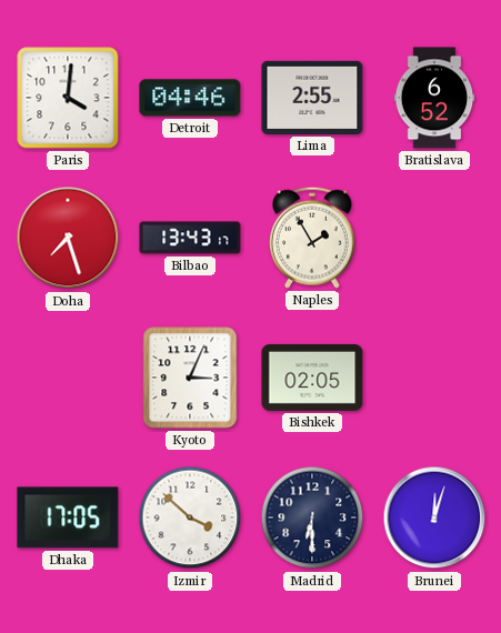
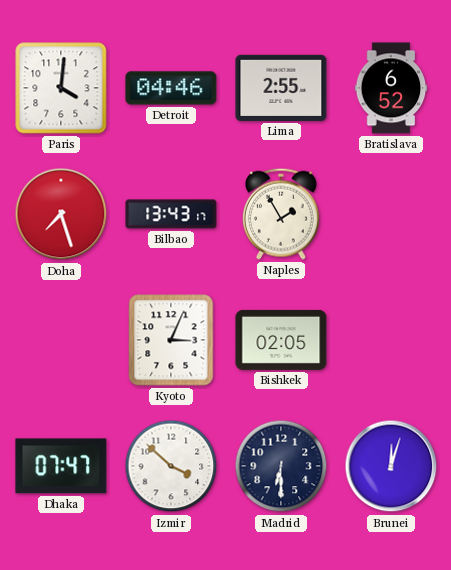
Dhaka: 17:05 -> 07:47 (61, 466)
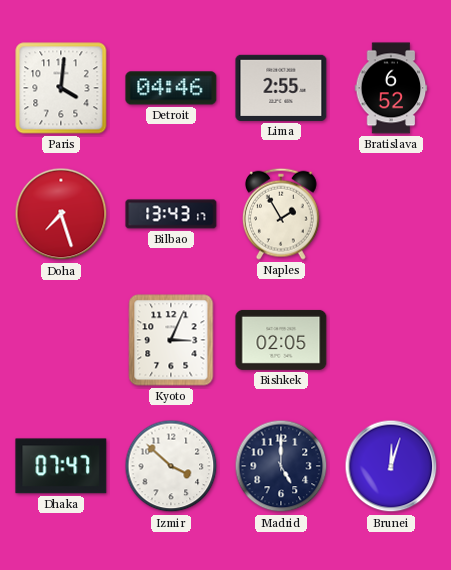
Madrid: 6:30 -> 5:00 (281, 466)
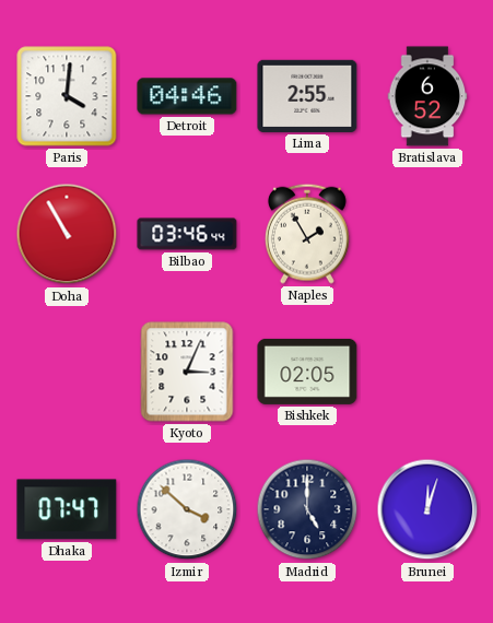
Doha: 7:27 -> 10:55 (67, 234)
Bilbao: 13:43 -> 03:46 (187, 234)
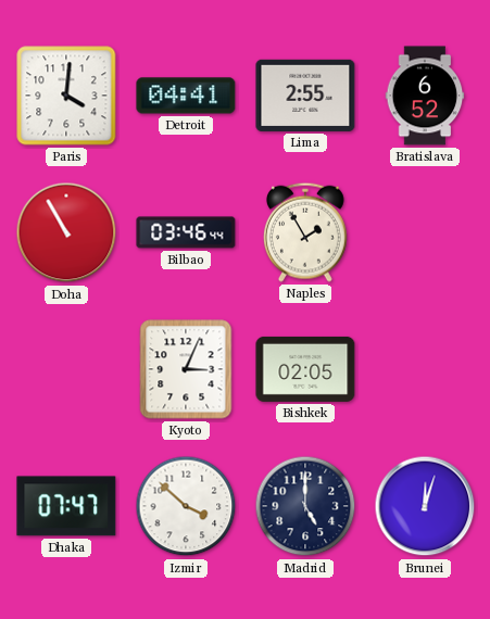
Detroit: 04:46 -> 04:41 (186, 96)
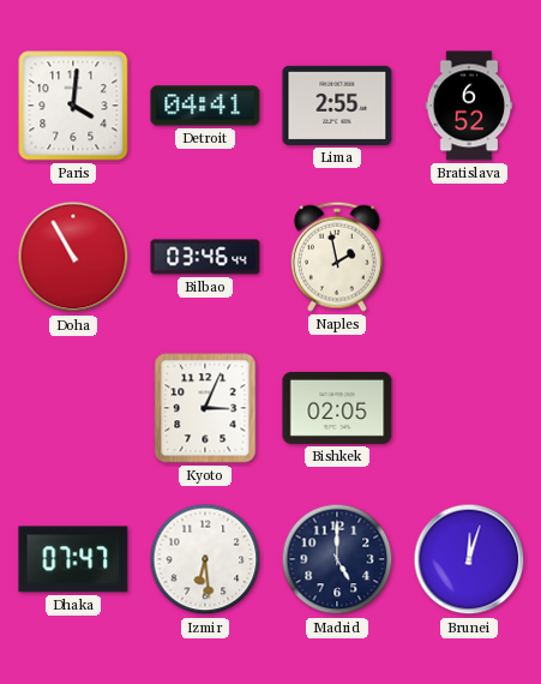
Naples: 1:55 -> 1:58 (337, 257)
Izmir: 3:52 -> 6:29 (205, 559)
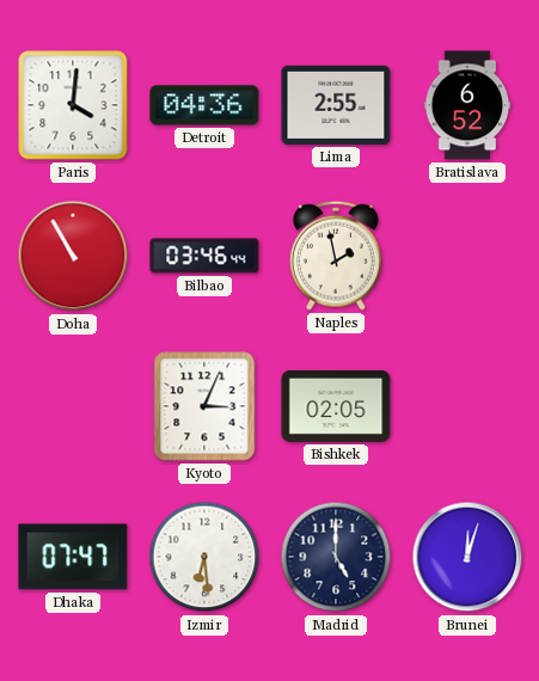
Detroit: 04:41 -> 04:36 (204, 105)
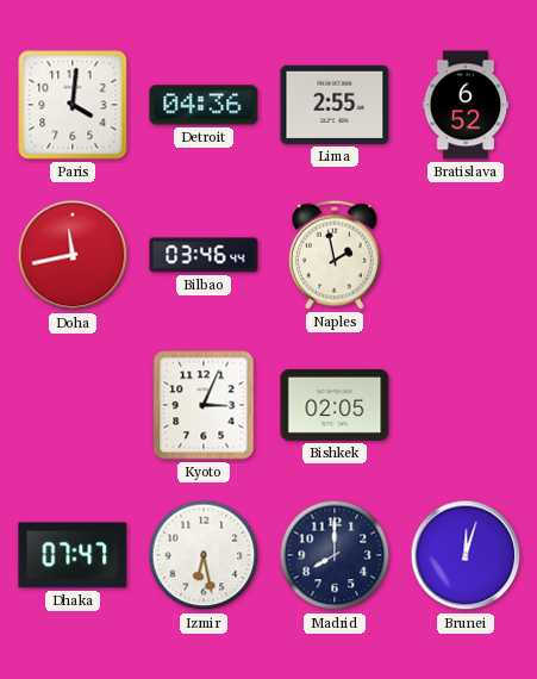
Doha: 10:55 -> 11:43 (73, 255)
Izmir: 6:29 -> 6:28 (204, 555)
Madrid: 5:00 -> 8:00 (335, 555)
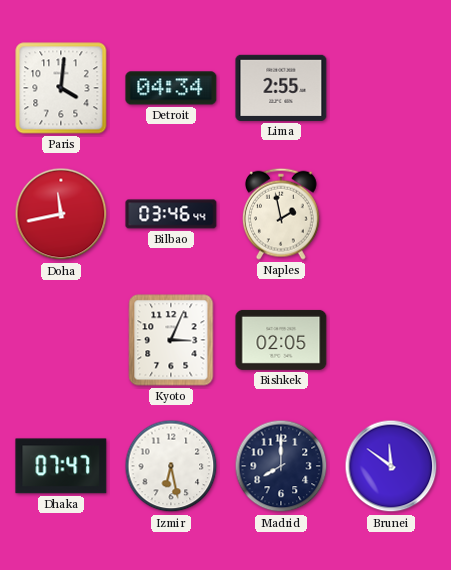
Detroit: 04:36 -> 04:34 (171, 88)
Bratislava: 6:52 -> none (466, 105)
Brunei: 12:03 -> 11:51 (391, 466)
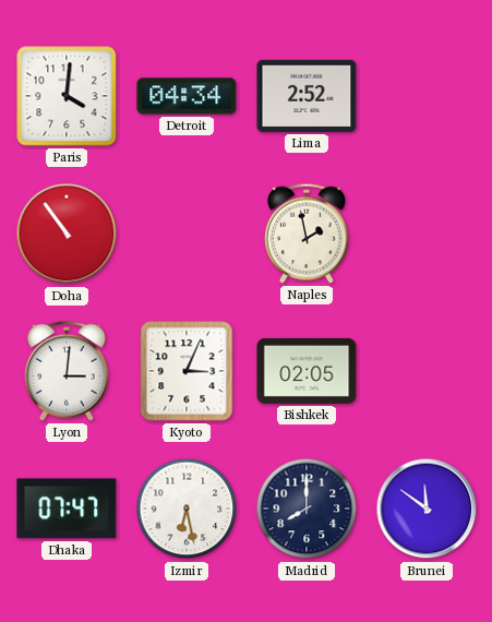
Lima: 2:55 -> 2:52 (307, 96)
Doha: 11:43 -> 10:54 (67, 234)
Bilbao: 03:46 -> none (171, 214)
Lyon: none -> 3:01 (67, 371)
